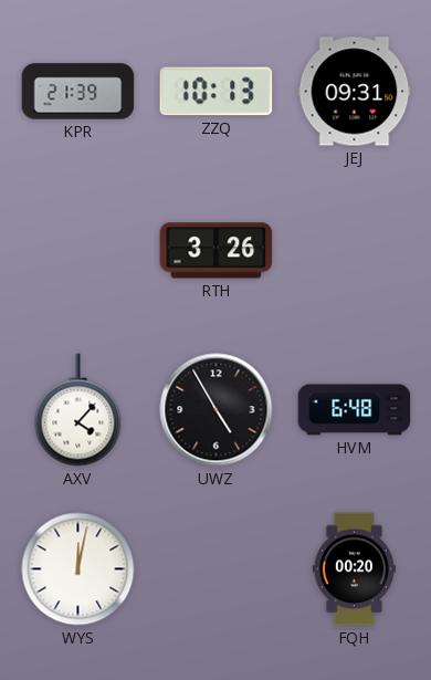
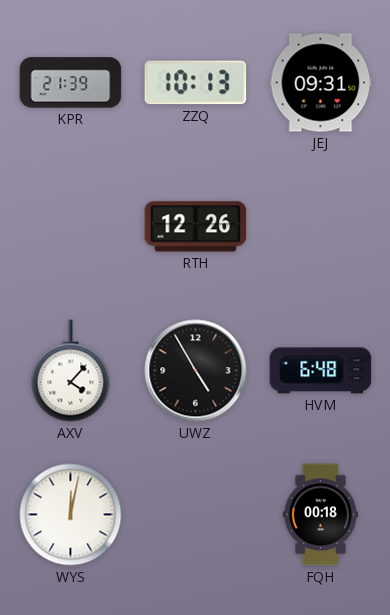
RTH: 3:26 -> 12:26 (196, 227)
FQH: 00:20 -> 00:18 (320, 515)
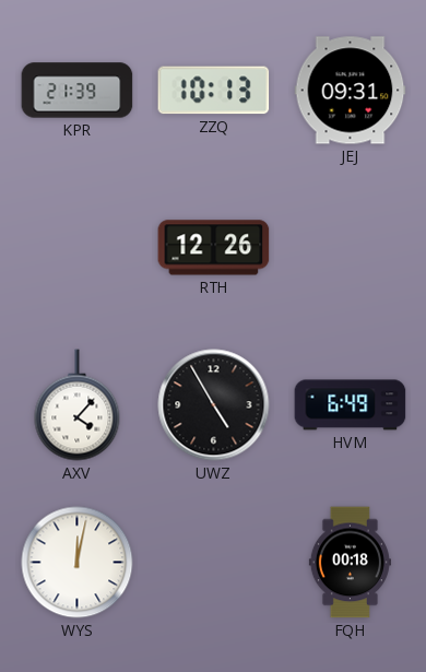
HVM: 6:48 -> 6:49 (351, 405)
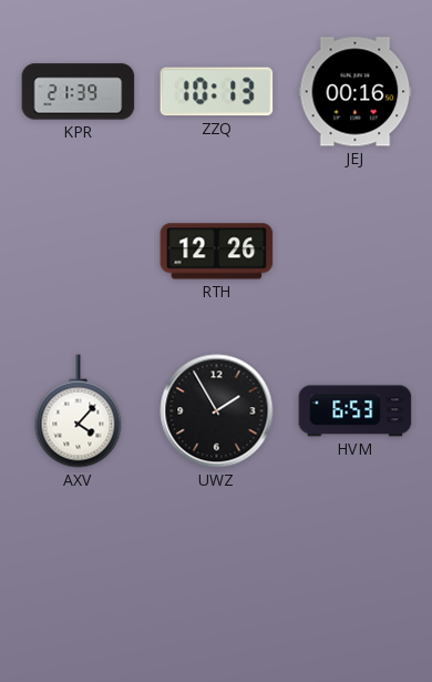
JEJ: 09:31 -> 00:16 (356, 92)
UWZ: 4:55 -> 1:55 (217, 411)
HVM: 6:49 -> 6:53 (356, 411)
WYS: 12:02 -> none (78, 563)
FQH: 00:18 -> none (350, 563)
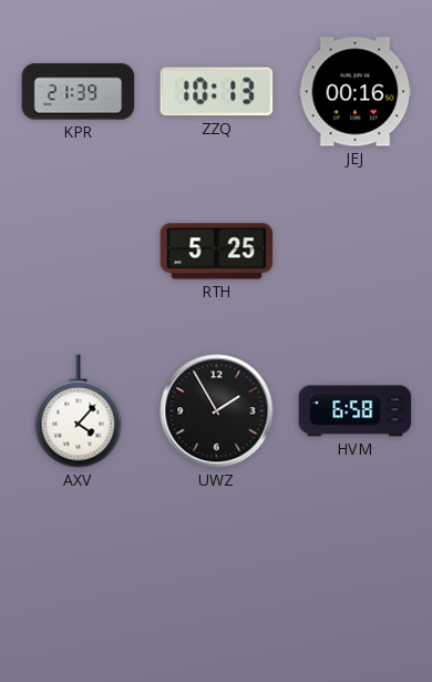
RTH: 12:26 -> 5:25 (217, 252)
HVM: 6:53 -> 6:58 (356, 411)
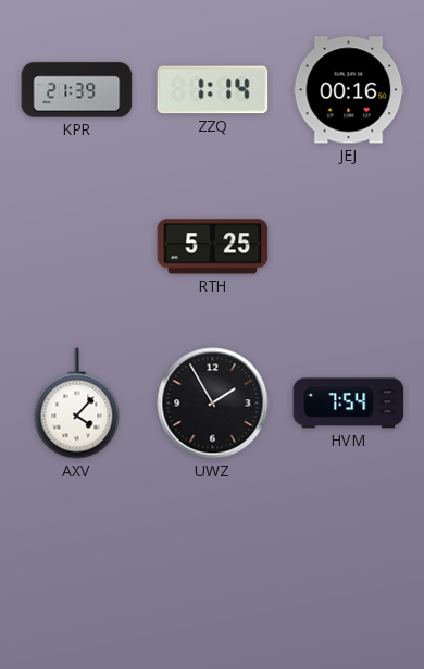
ZZQ: 10:13 -> 1:14 (213, 90)
HVM: 6:58 -> 7:54 (349, 404)
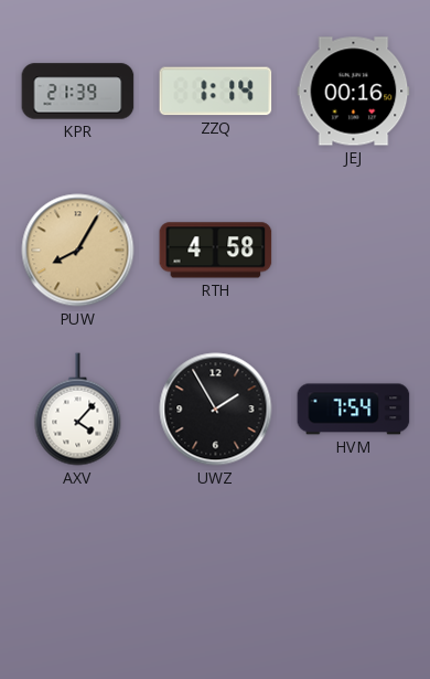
PUW: none -> 8:05 (78, 251)
RTH: 5:25 -> 4:58 (216, 251)
